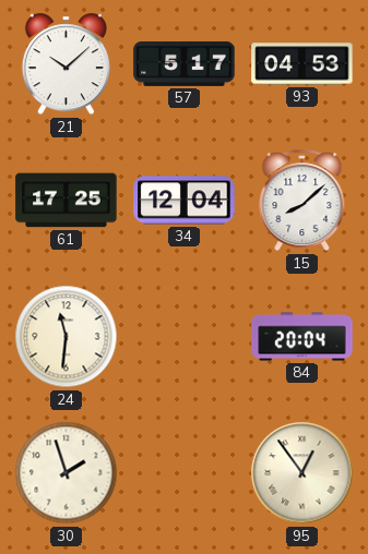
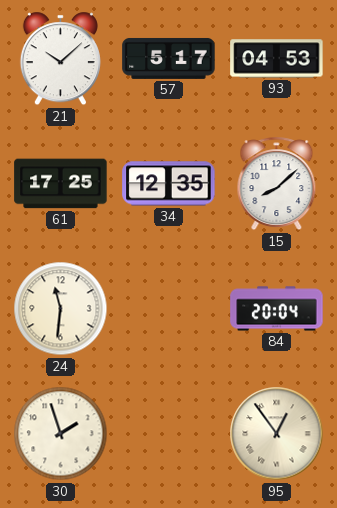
34: 12:04 -> 12:35 (169, 184)
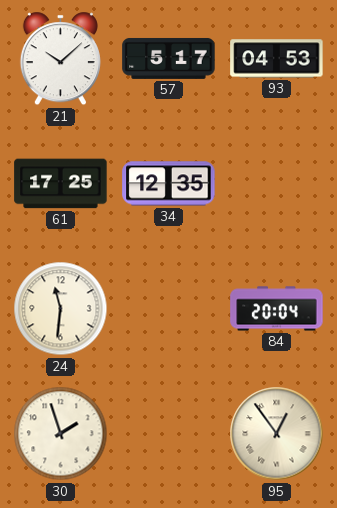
15: 8:08 -> none (277, 184)
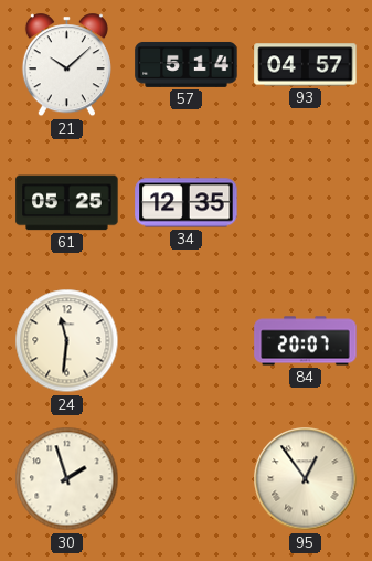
57: 5:17 -> 5:14 (187, 64)
93: 04:53 -> 04:57 (306, 65)
61: 17:25 -> 05:25 (67, 203)
84: 20:04 -> 20:07 (306, 341)
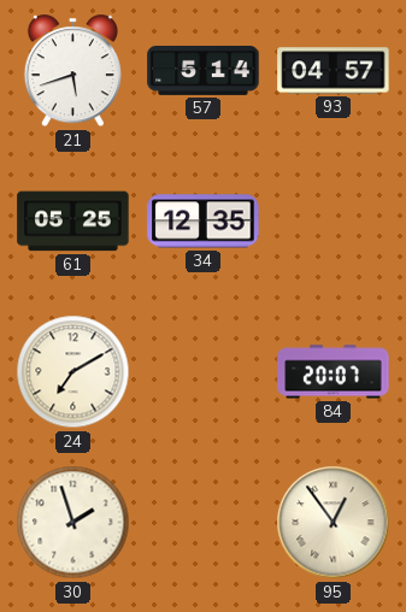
21: 10:08 -> 5:42 (72, 71)
24: 11:31 -> 7:10 (73, 372)
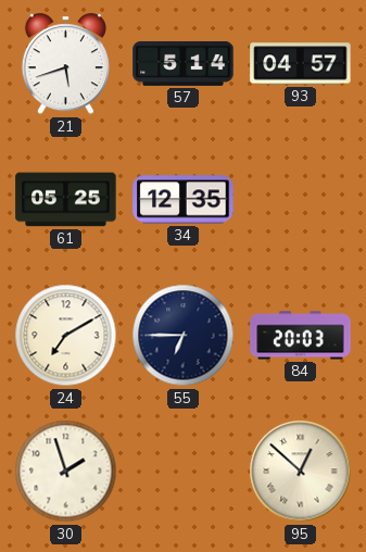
55: none -> 6:45 (184, 336)
84: 20:07 -> 20:03 (301, 336)
95: 12:54 -> 12:52 (301, 472)
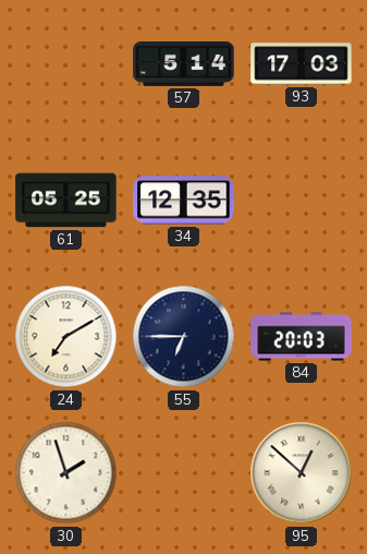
21: 5:42 -> none (65, 64)
93: 04:57 -> 17:03 (302, 64)
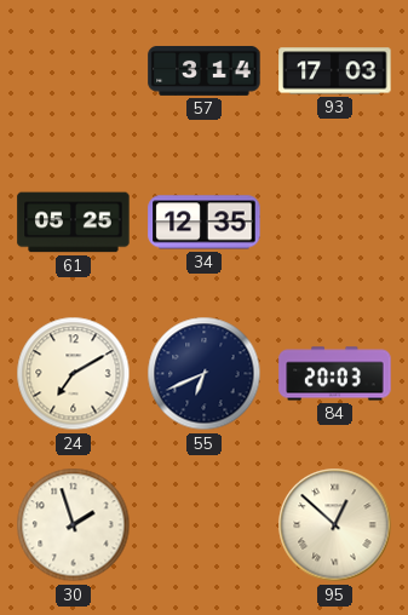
57: 5:14 -> 3:14 (205, 70)
55: 6:45 -> 6:41 (205, 374)
